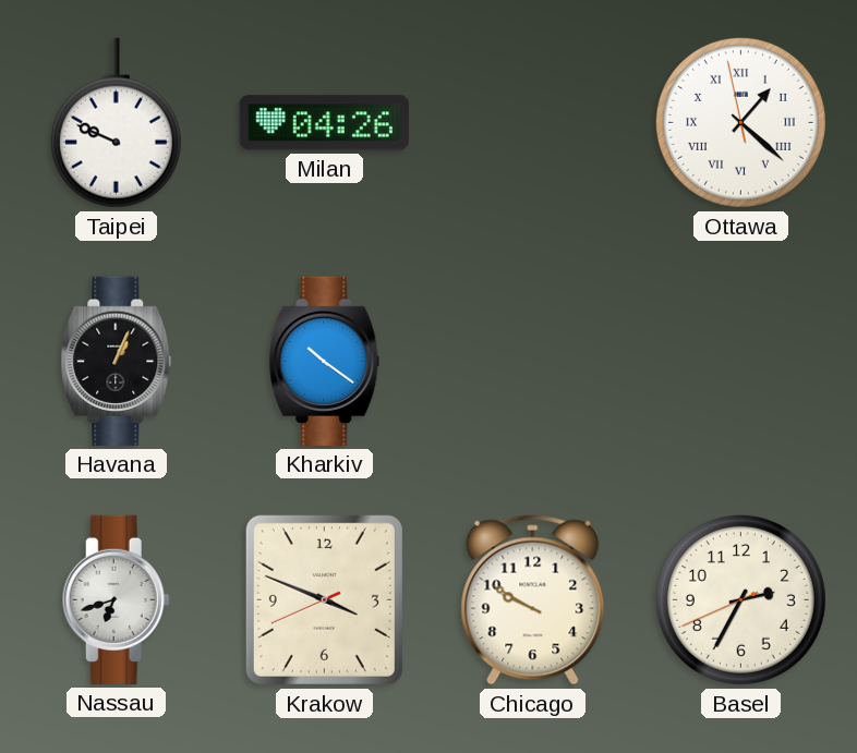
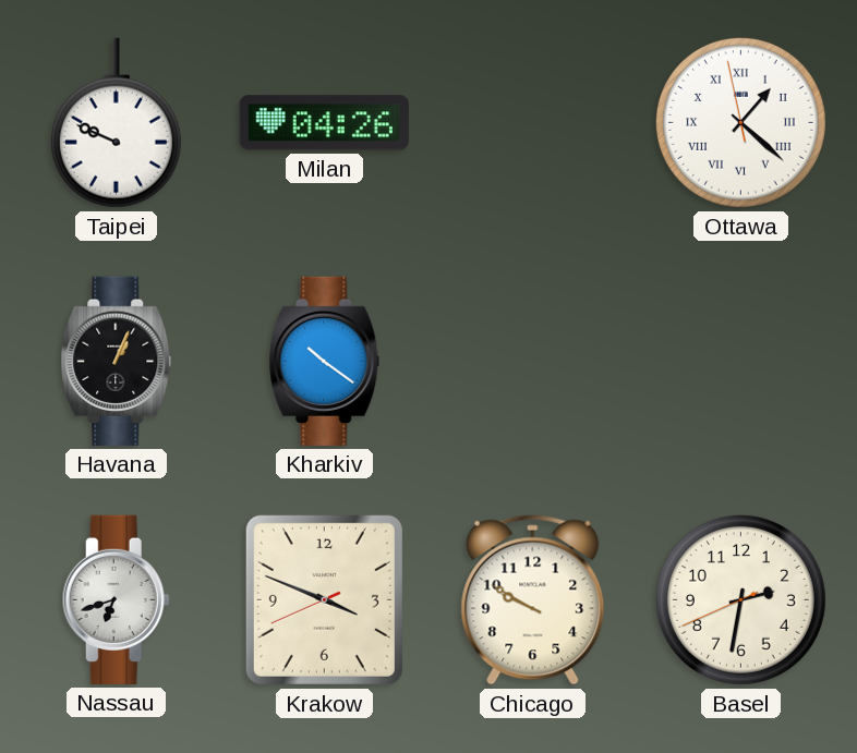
Basel: 2:34 -> 2:31 (740, 599)
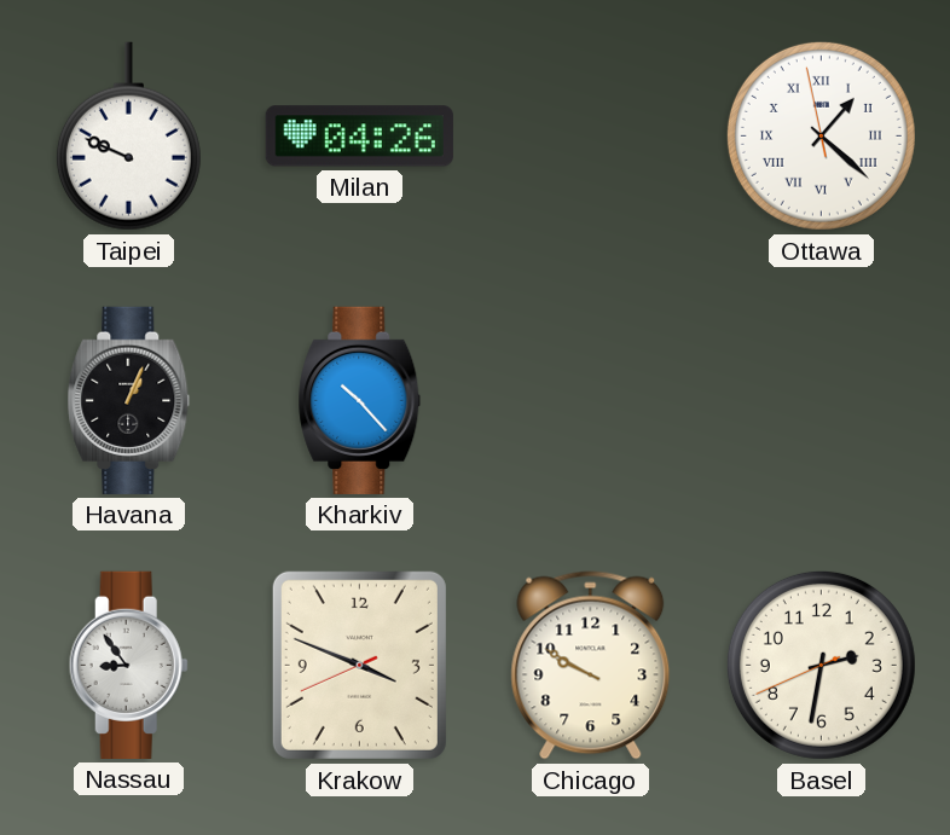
Kharkiv: 10:21 -> 10:23 (360, 400)
Nassau: 6:42 -> 8:54 (128, 665)
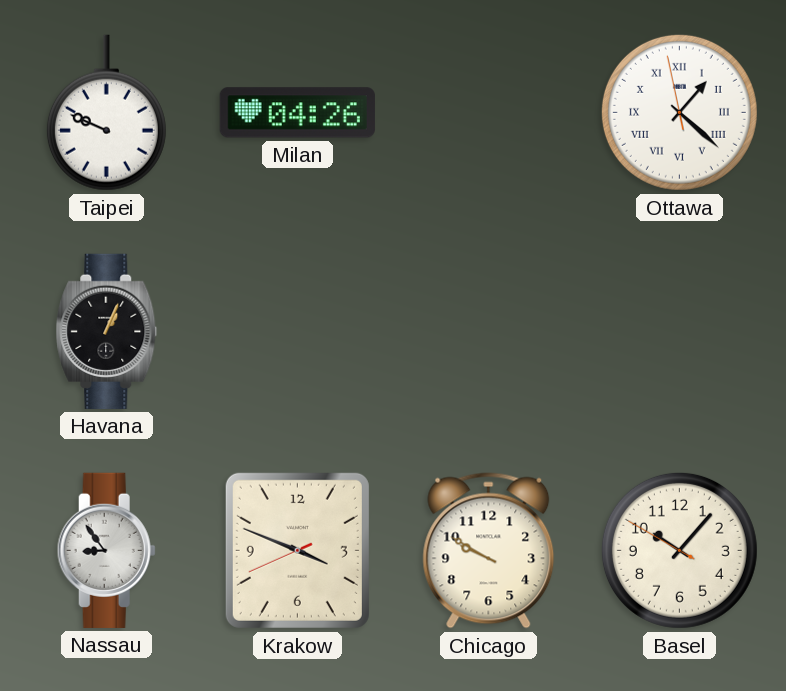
Kharkiv: 10:23 -> none (360, 400)
Basel: 2:31 -> 10:06 (679, 550)
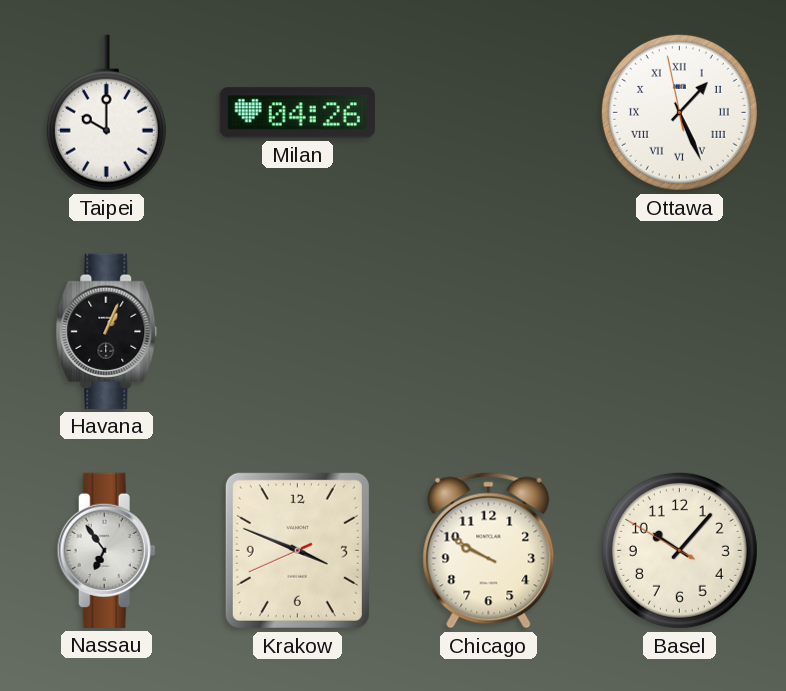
Taipei: 9:49 -> 10:00 (106, 113)
Ottawa: 1:21 -> 1:25 (679, 112)
Nassau: 8:54 -> 6:54 (106, 550)
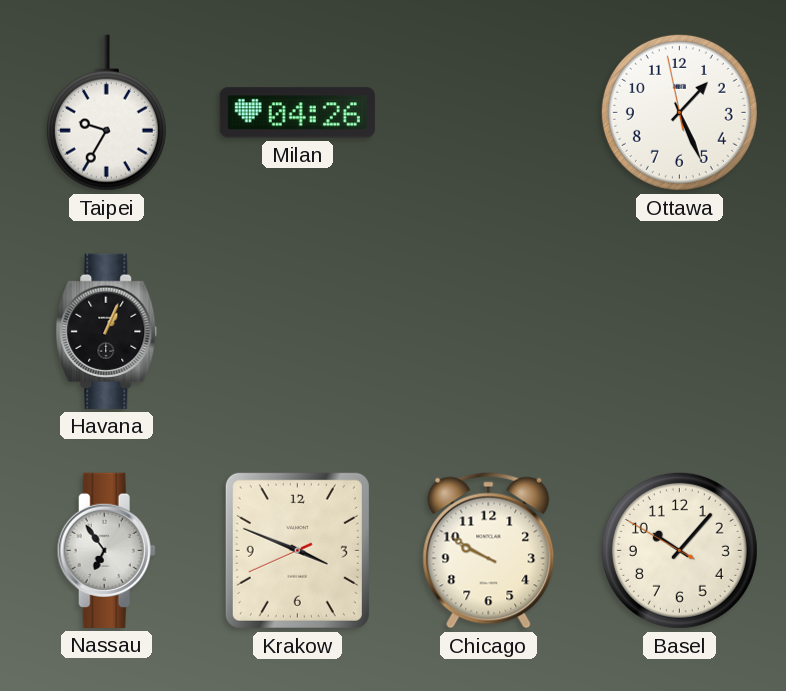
Taipei: 10:00 -> 9:35 (106, 113)
Ottawa numerals: Roman -> Arabic (679, 112)
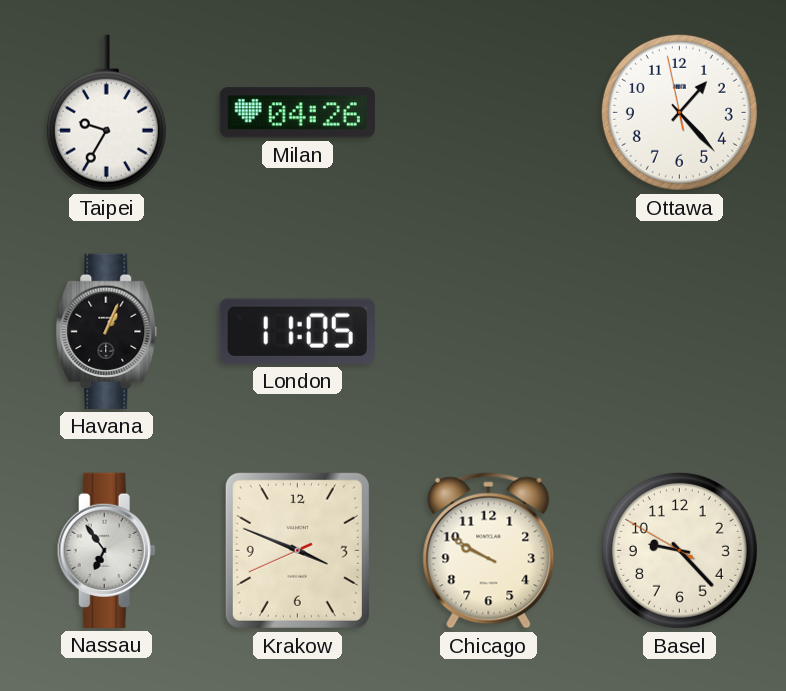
Ottawa: 1:25 -> 1:22 (679, 112)
London: none -> 11:05 (297, 331)
Basel: 10:06 -> 9:22 (679, 550)
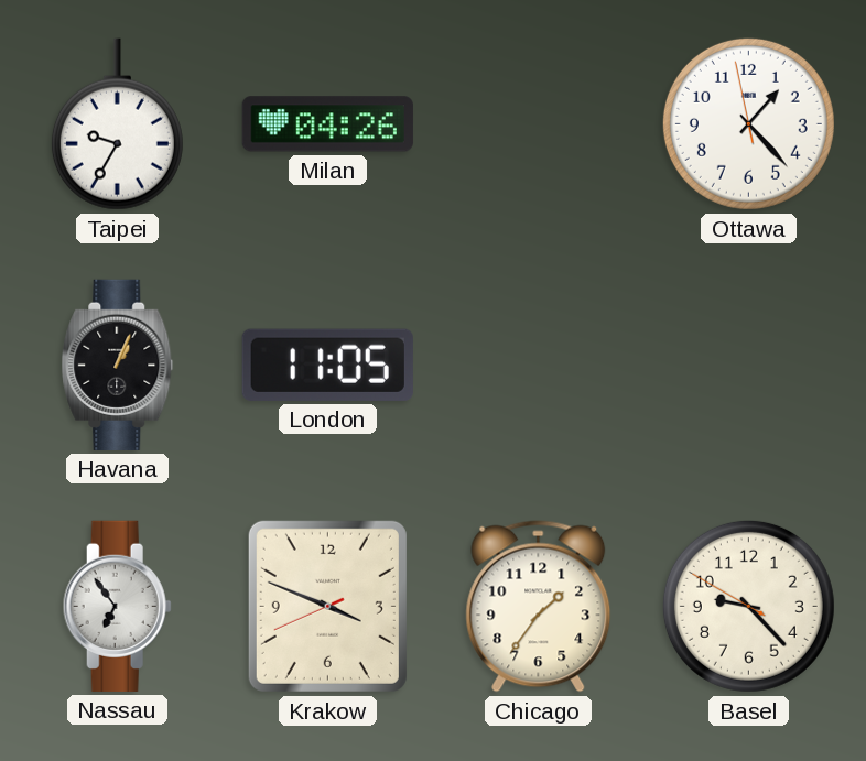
Chicago: 9:50 -> 1:36 (539, 607)
